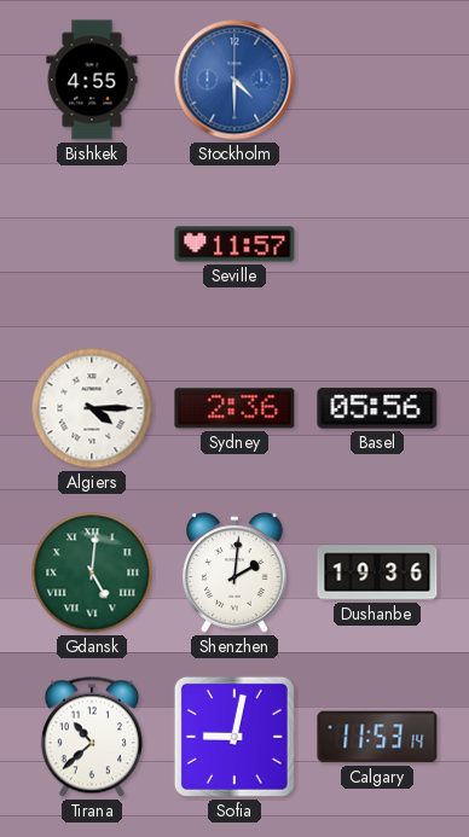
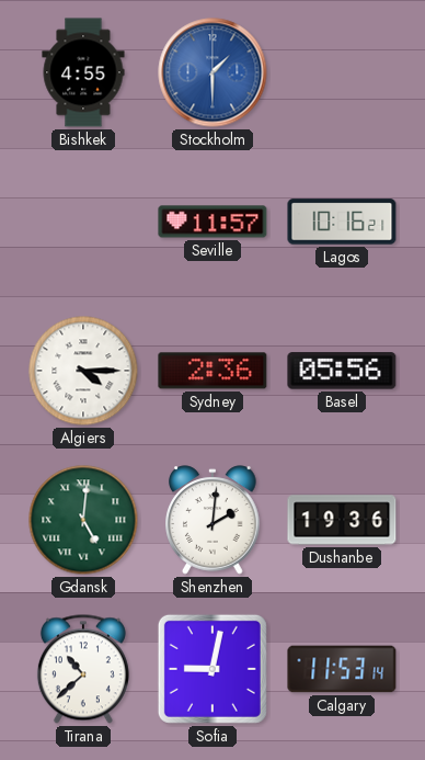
Stockholm: 4:30 -> 1:30 (213, 72)
Lagos: none -> 10:16 (342, 222)
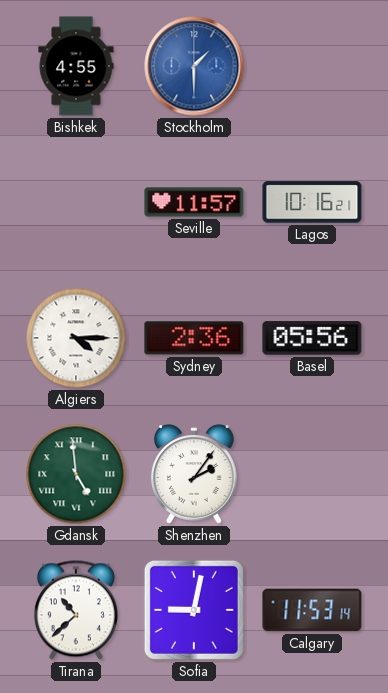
Gdansk: 5:01 -> 4:59 (76, 474)
Shenzhen: 2:01 -> 2:06 (194, 474)
Dushanbe: 19:36 -> none (342, 520)
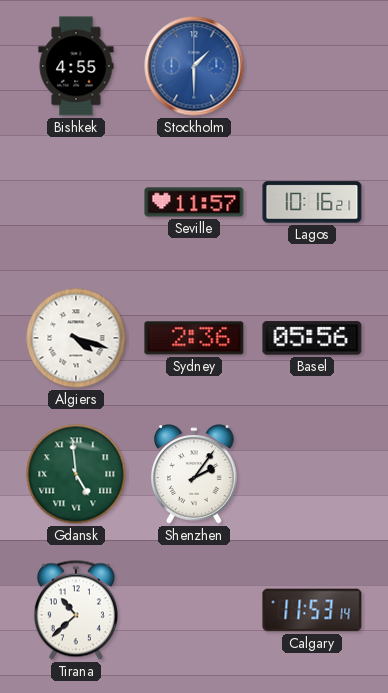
Algiers: 4:15 -> 4:18 (76, 338)
Sofia: 9:02 -> none (194, 610)
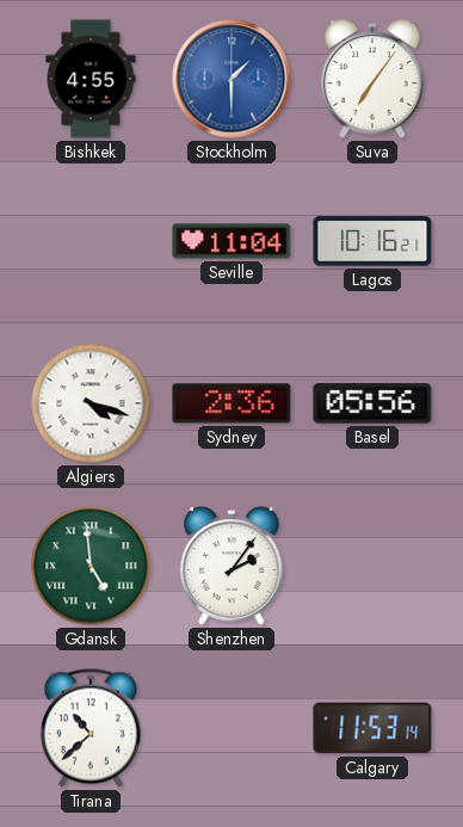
Suva: none -> 7:06 (372, 79)
Seville: 11:57 -> 11:04 (231, 241)
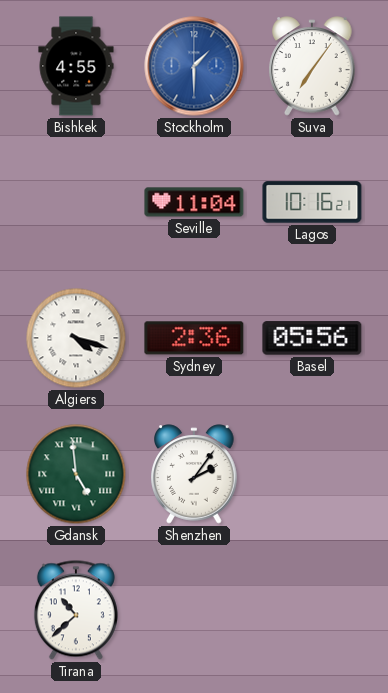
Calgary: 11:53 -> none (372, 728)
